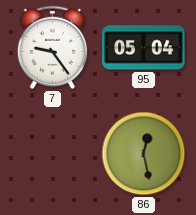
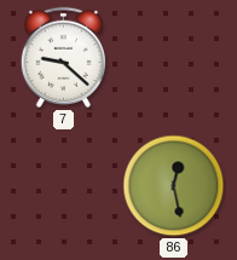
7: 9:24 -> 9:22 (63, 57)
95: 05:04 -> none (144, 48)
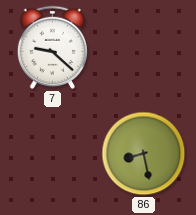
86: 12:28 -> 8:28 (144, 154)
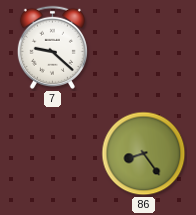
86: 8:28 -> 8:24 (144, 154)
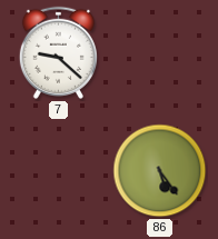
86: 8:24 -> 5:24 (160, 171)
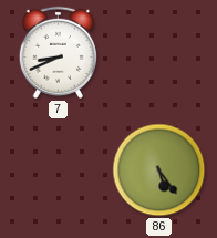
7: 9:22 -> 8:41 (58, 52)
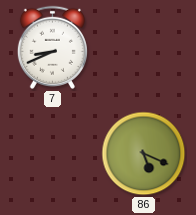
86: 5:24 -> 5:19 (144, 154)
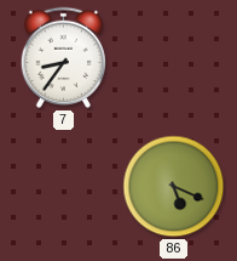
7: 8:41 -> 8:36 (63, 57)
